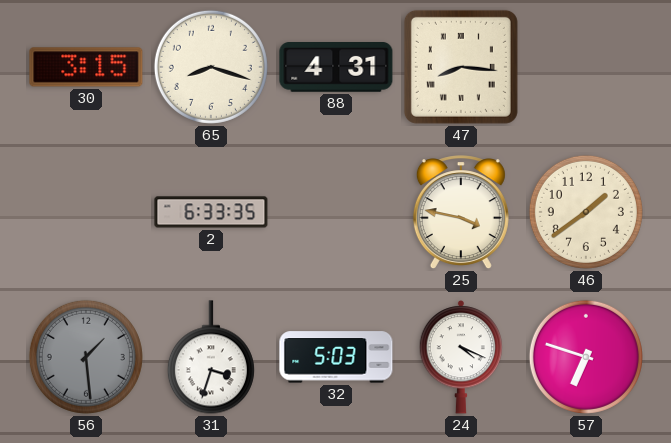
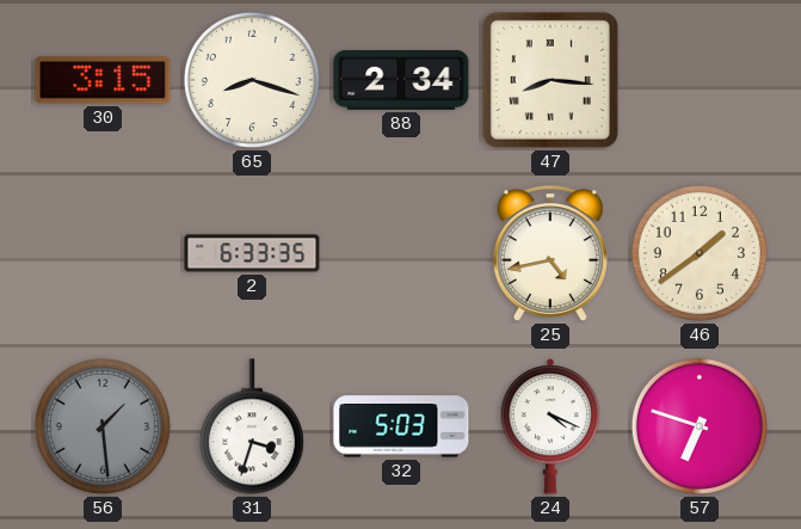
88: 4:31 -> 2:34 (401, 81)
25: 3:47 -> 4:43 (550, 254)
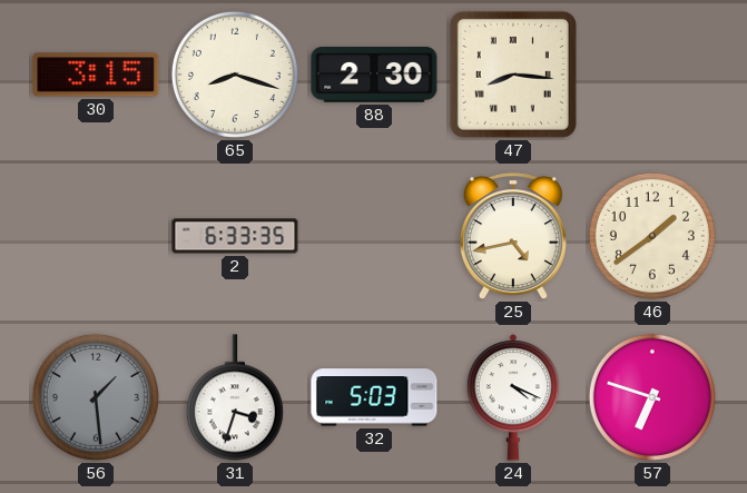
88: 2:34 -> 2:30 (374, 76)
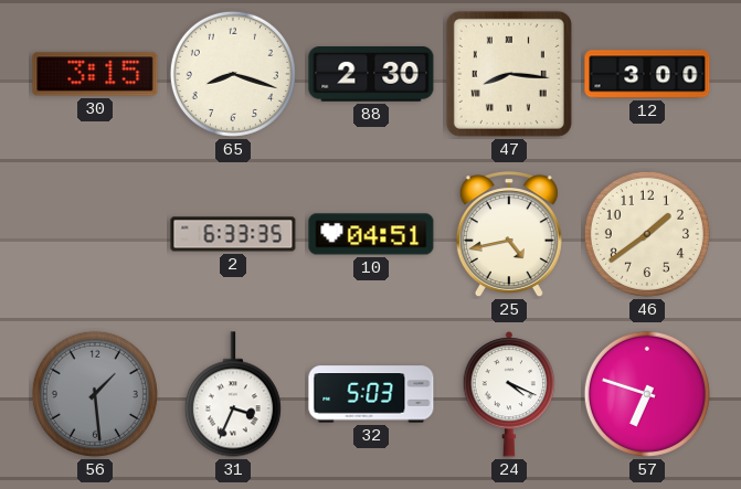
12: none -> 3:00 (647, 74)
10: none -> 04:51 (371, 234)
31: 3:33 -> 3:34 (233, 394)
